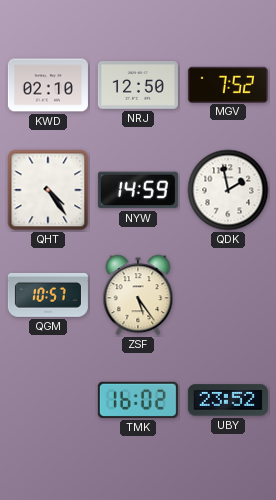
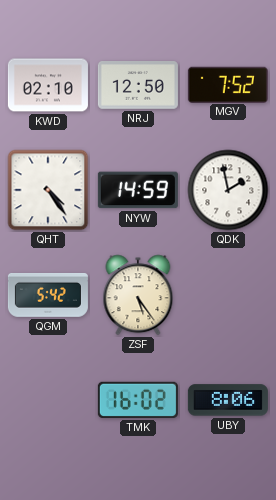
QGM: 10:57 -> 5:42 (48, 295)
UBY: 23:52 -> 8:06 (228, 400)
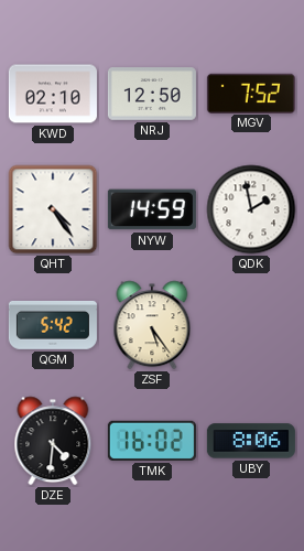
DZE: none -> 4:31 (53, 441)
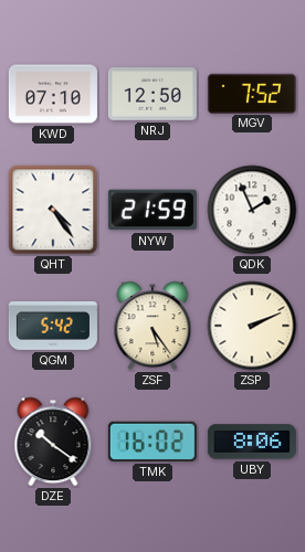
KWD: 02:10 -> 07:10 (53, 94)
NYW: 14:59 -> 21:59 (152, 210)
QDK: 1:58 -> 1:56 (252, 210)
ZSP: none -> 2:11 (252, 326)
DZE: 4:31 -> 10:21 (53, 442)
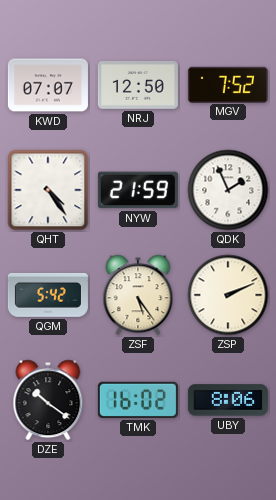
KWD: 07:10 -> 07:07 (48, 85)
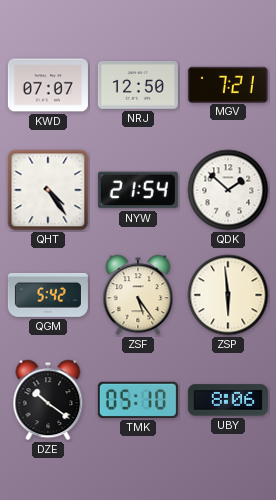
MGV: 7:52 -> 7:21 (228, 84)
NYW: 21:59 -> 21:54 (138, 190)
QDK: 1:56 -> 1:52 (228, 190)
ZSP: 2:11 -> 5:59 (228, 295)
TMK: 16:02 -> 05:10 (138, 400)
